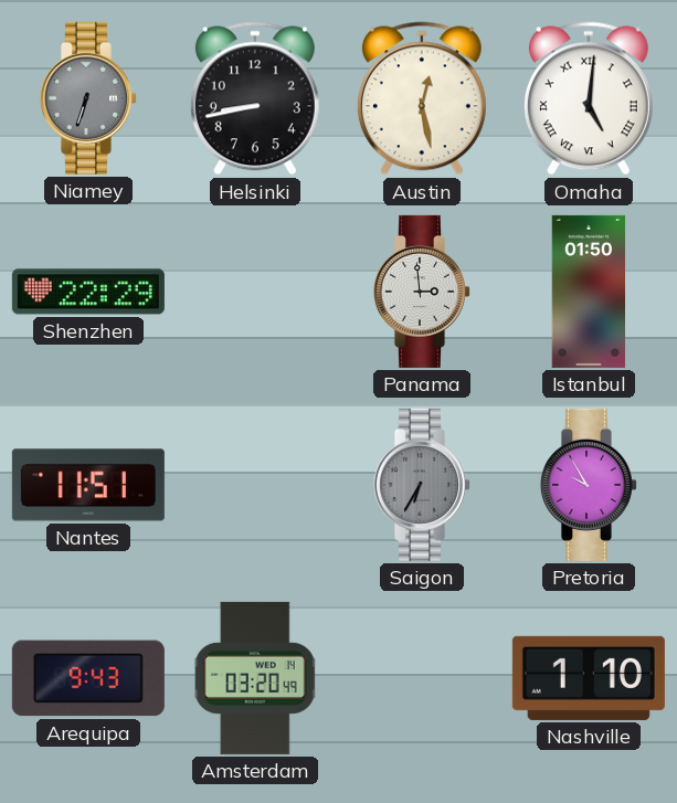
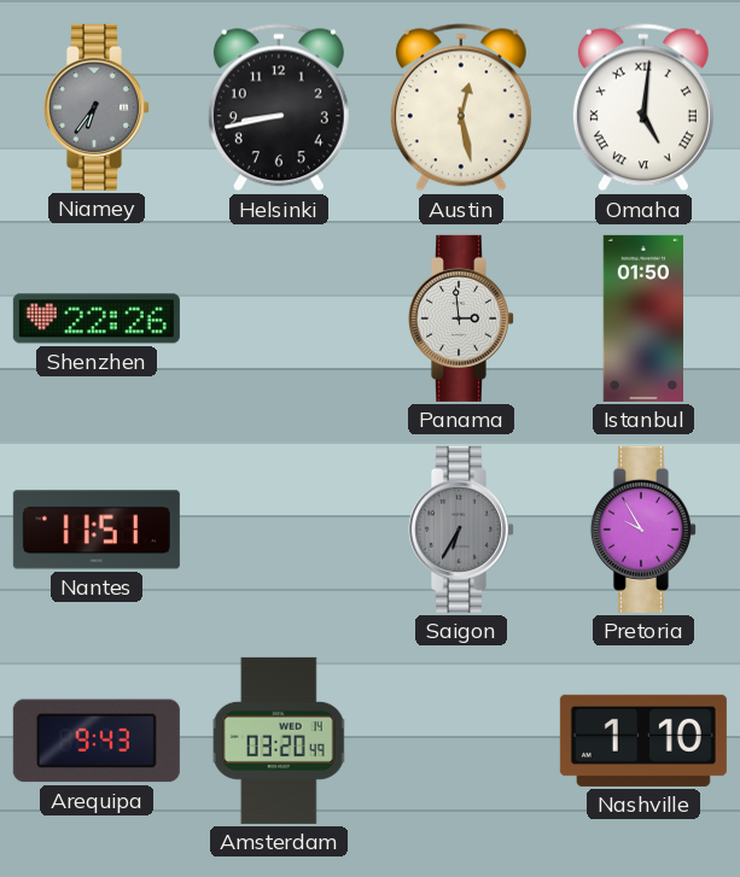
Niamey: 6:33 -> 6:36 (97, 107)
Shenzhen: 22:29 -> 22:26 (97, 318)
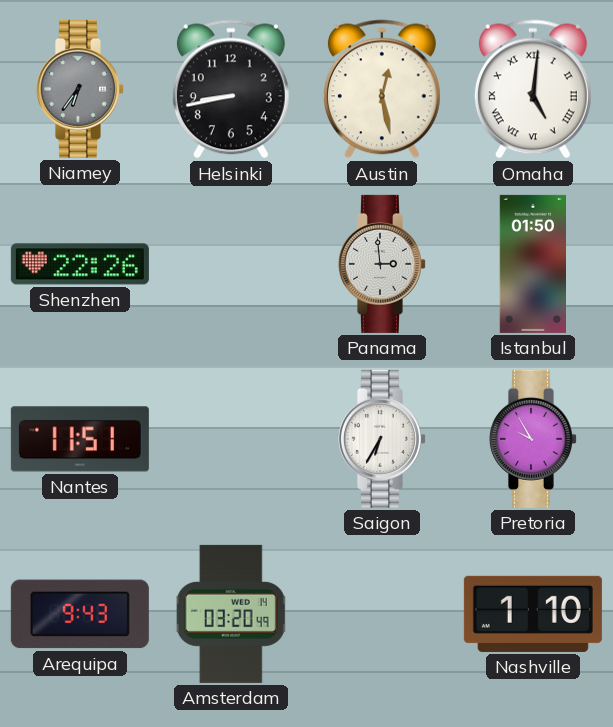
Saigon dial: grey -> white (382, 439)
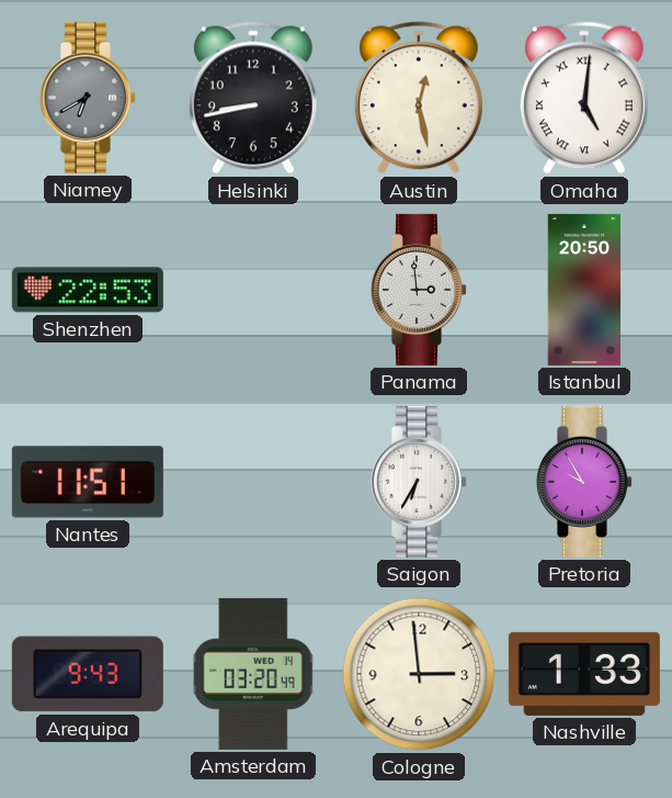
Niamey: 6:36 -> 6:40 (88, 98)
Shenzhen: 22:26 -> 22:53 (88, 290)
Istanbul: 01:50 -> 20:50 (584, 290)
Cologne: none -> 2:59 (419, 674)
Nashville: 1:10 -> 1:33 (584, 674)
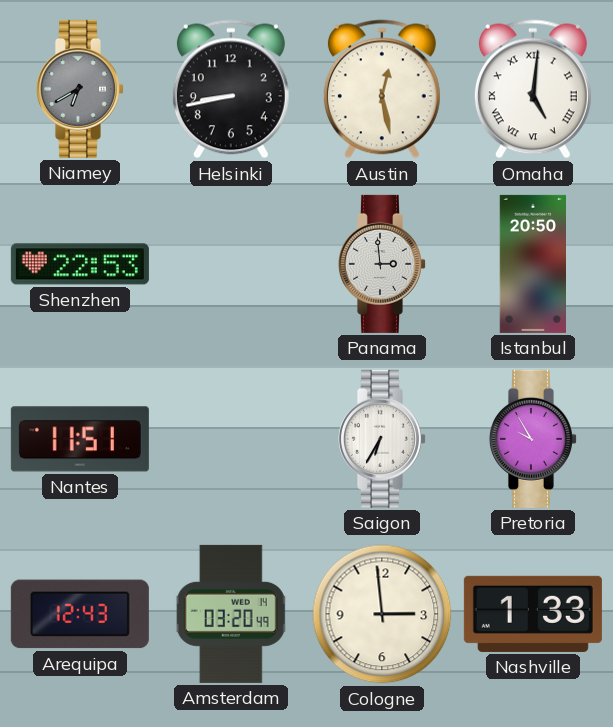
Arequipa: 9:43 -> 12:43 (80, 614)
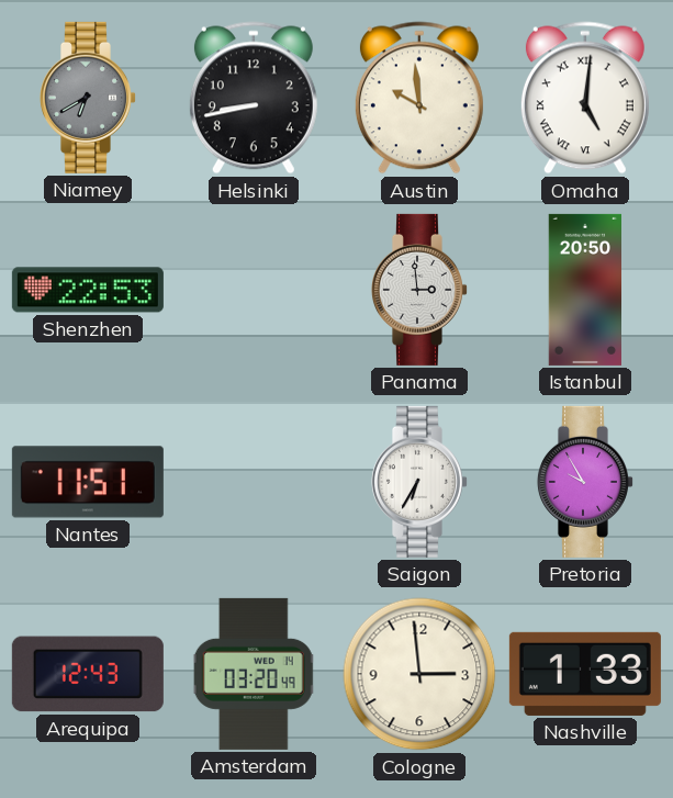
Austin: 12:28 -> 9:59 (419, 98)
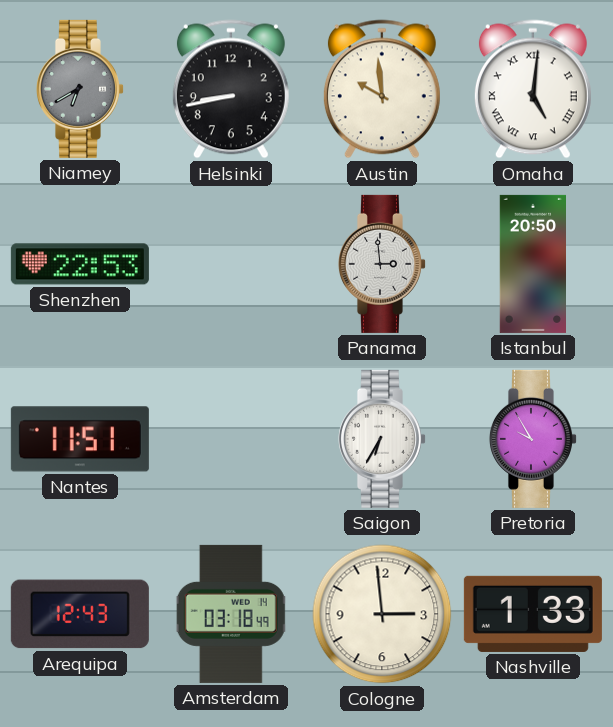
Amsterdam: 03:20 -> 03:18 (231, 614)
